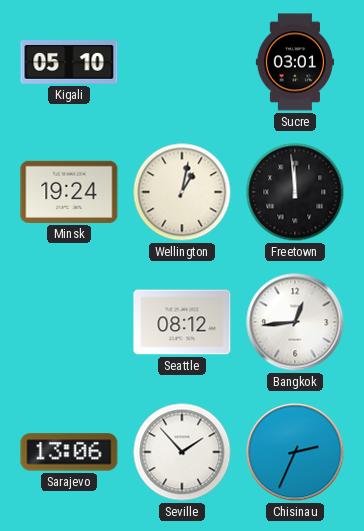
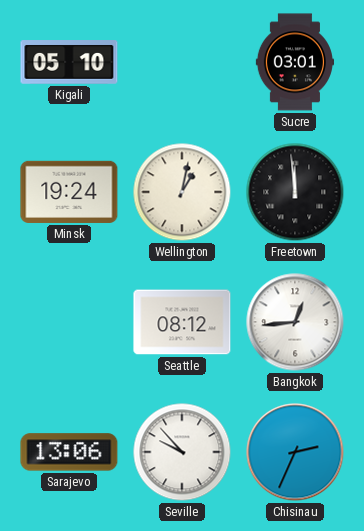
Seville: 1:53 -> 9:53 (182, 452)
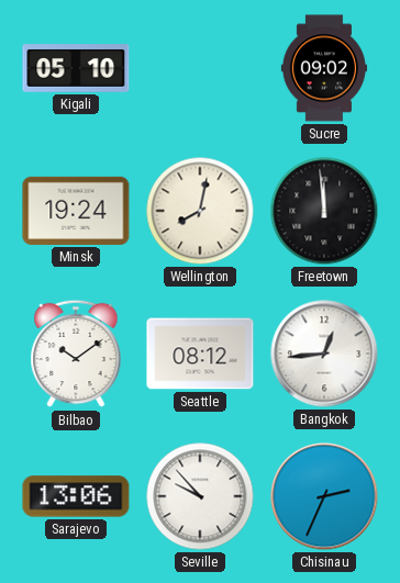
Sucre: 03:01 -> 09:02 (323, 68)
Wellington: 1:02 -> 8:02 (200, 211)
Bilbao: none -> 10:09 (76, 354)
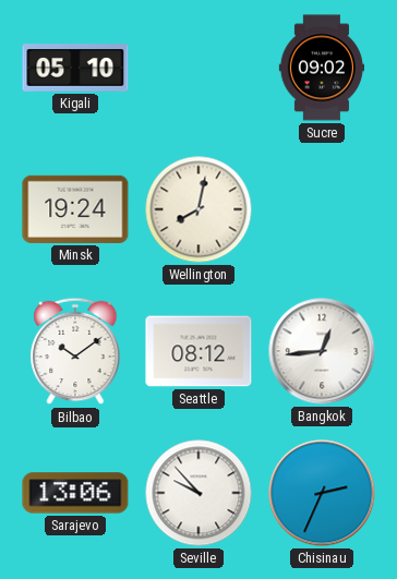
Freetown: 11:59 -> none (324, 211)
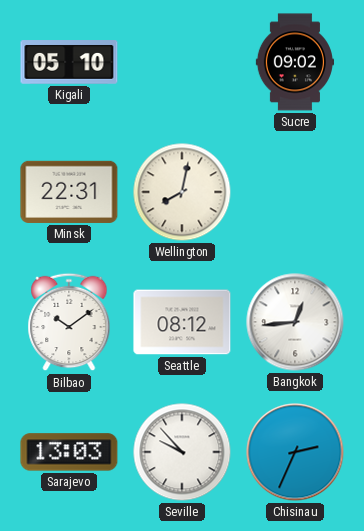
Minsk: 19:24 -> 22:31 (69, 192)
Sarajevo: 13:06 -> 13:03 (69, 452)
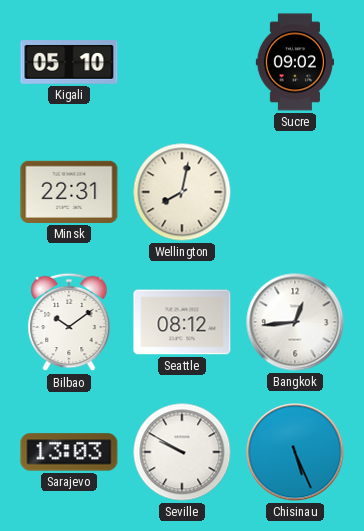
Seville: 9:53 -> 9:50 (182, 452)
Chisinau: 2:34 -> 5:26 (295, 452)
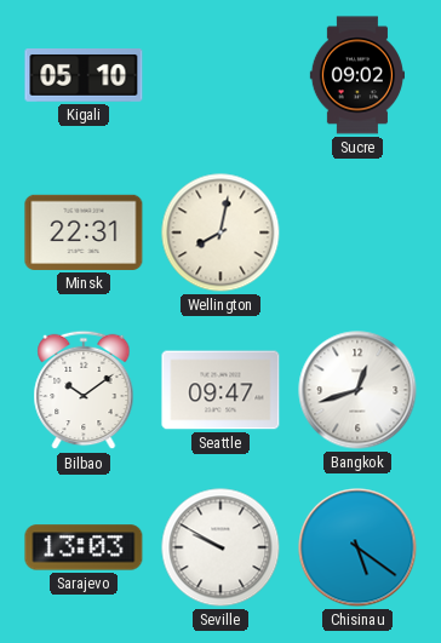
Seattle: 08:12 -> 09:47 (220, 390)
Bangkok: 12:44 -> 12:42 (357, 390)
Chisinau: 5:26 -> 5:21 (357, 547)
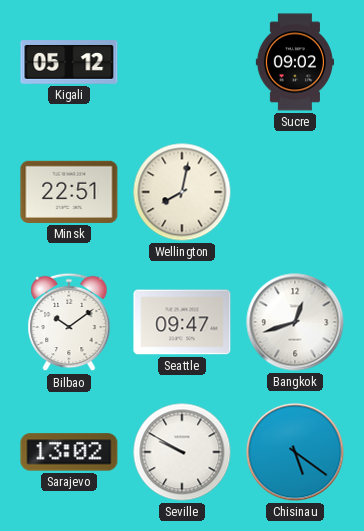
Kigali: 05:10 -> 05:12 (69, 62)
Minsk: 22:31 -> 22:51 (69, 192)
Sarajevo: 13:03 -> 13:02 (69, 452)
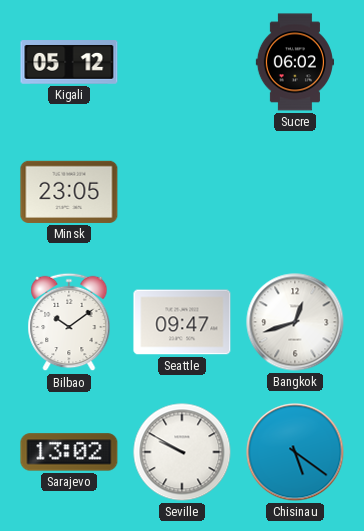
Sucre: 09:02 -> 06:02 (294, 62)
Minsk: 22:51 -> 23:05 (69, 192)
Wellington: 8:02 -> none (182, 192)
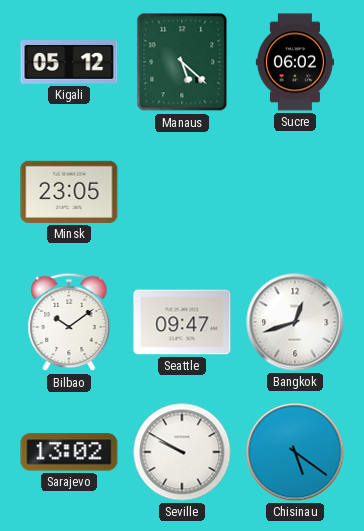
Manaus: none -> 5:22 (182, 62)
